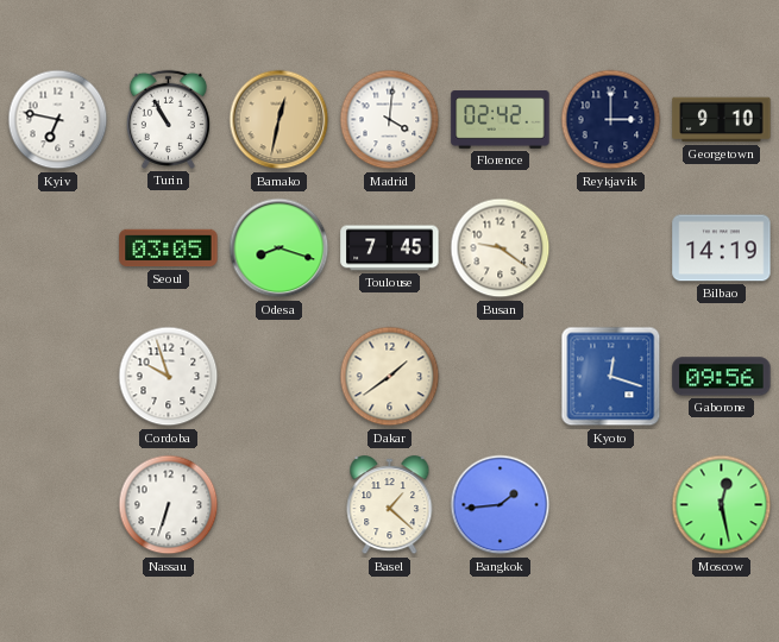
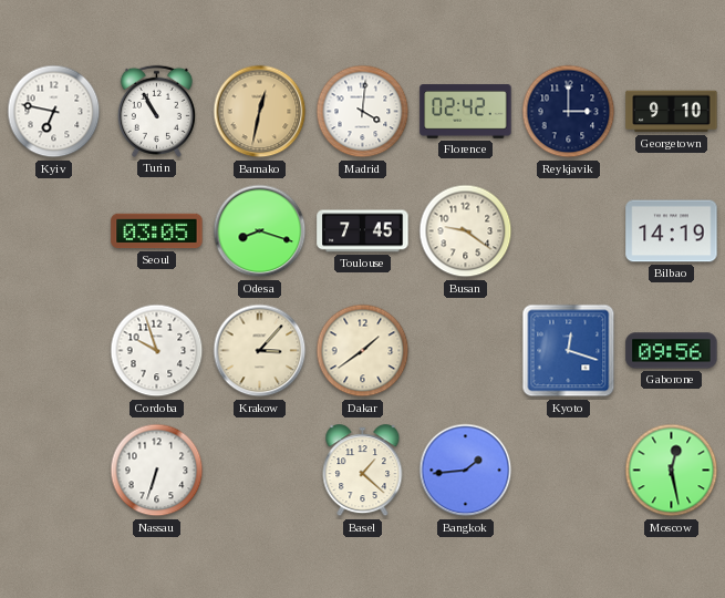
Krakow: none -> 3:07 (260, 351)
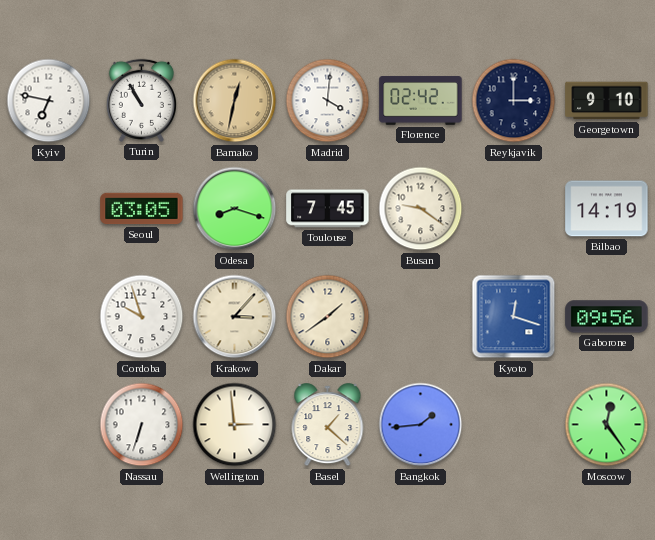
Wellington: none -> 2:59 (235, 425)
Moscow: 12:28 -> 12:24 (607, 425)
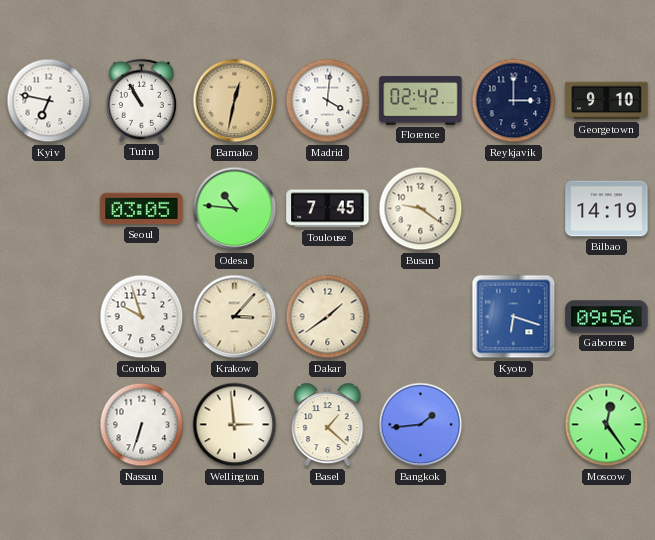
Odesa: 8:18 -> 10:46 (235, 209)
Kyoto: 12:18 -> 6:18 (514, 317)
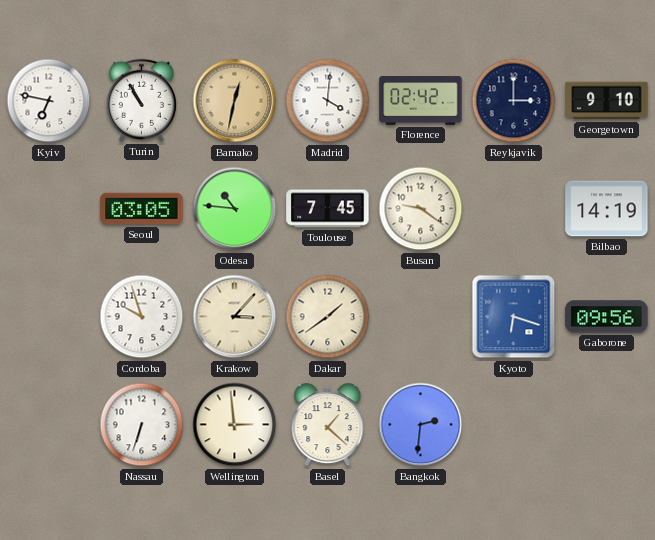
Bangkok: 1:44 -> 2:31 (421, 425)
Moscow: 12:24 -> none (607, 425)
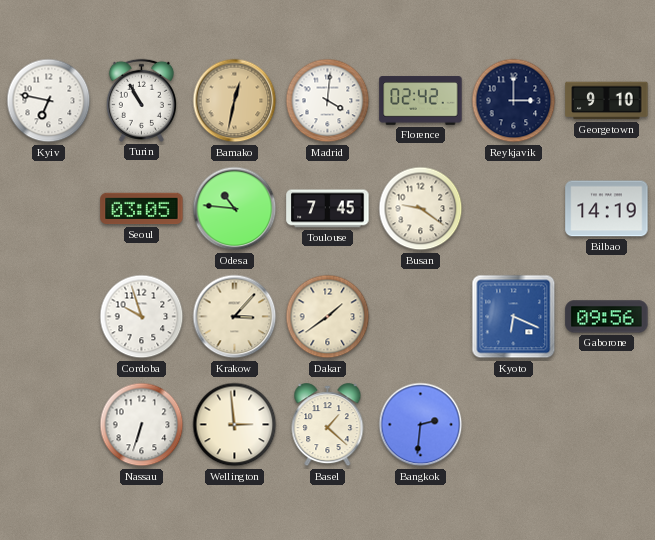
Kyoto: 6:18 -> 6:19 (514, 317)
